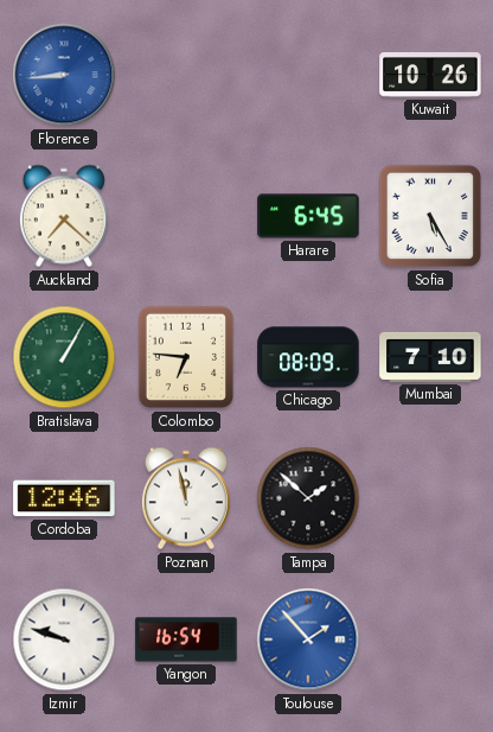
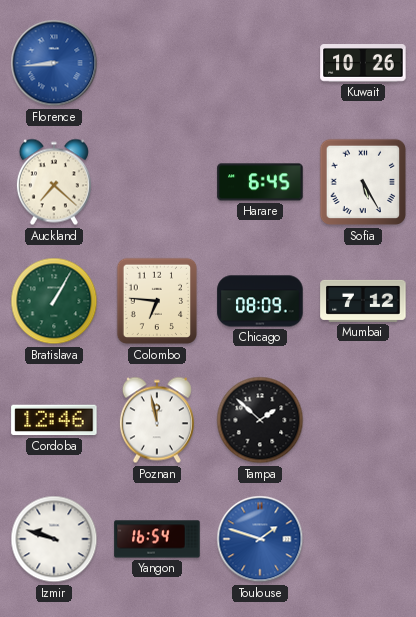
Mumbai: 7:10 -> 7:12 (363, 301)
Toulouse: 1:53 -> 1:48 (260, 539)
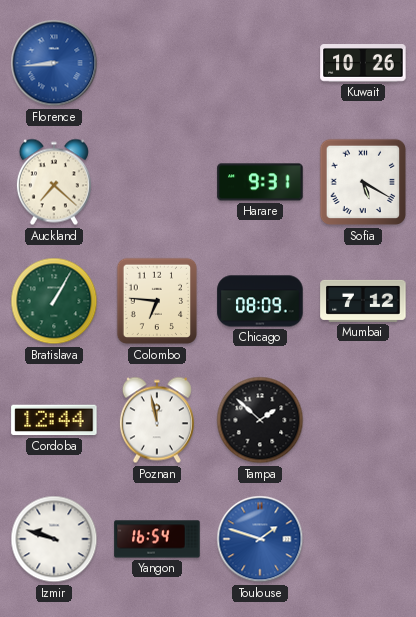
Harare: 6:45 -> 9:31 (260, 182)
Sofia: 5:25 -> 5:20 (363, 182)
Cordoba: 12:46 -> 12:44 (54, 420)
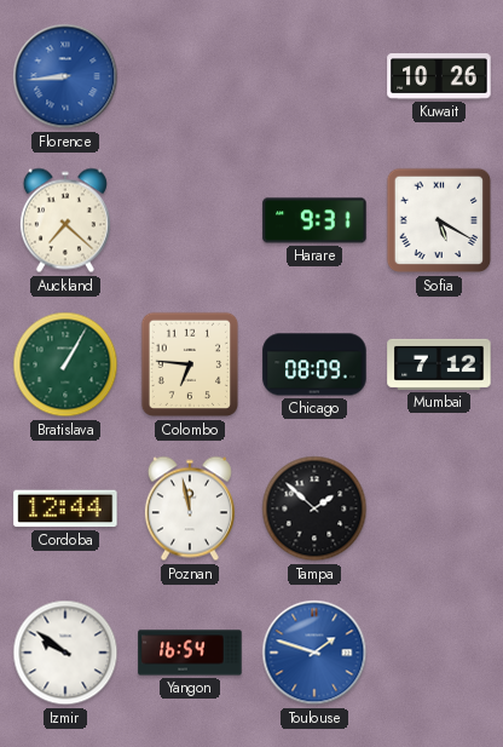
Izmir: 9:48 -> 9:51 (65, 653)
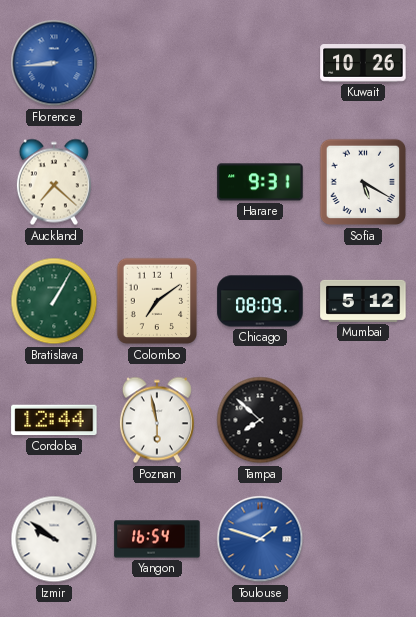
Colombo: 6:46 -> 7:09 (157, 301)
Mumbai: 7:12 -> 5:12 (363, 301)
Poznan: 11:58 -> 5:58 (157, 420)
Tampa: 1:52 -> 7:52 (260, 420)
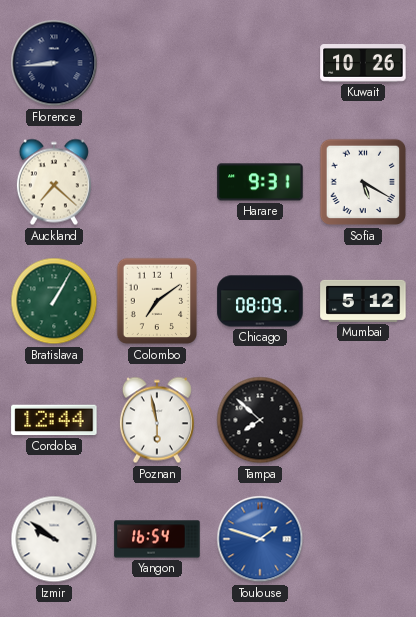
Florence dial: blue -> navy (54, 63)
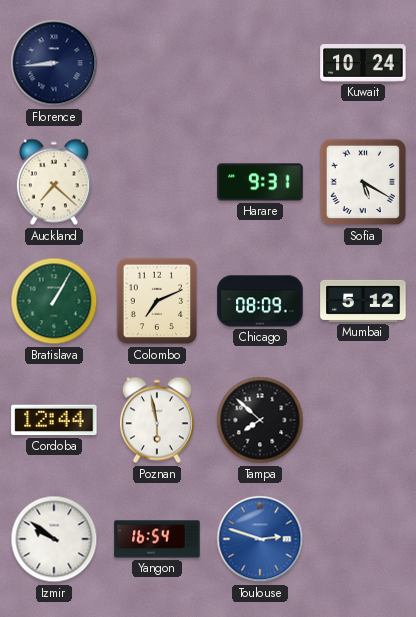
Kuwait: 10:26 -> 10:24 (363, 64)
Colombo: 7:09 -> 7:11 (157, 301)
Toulouse: 1:48 -> 2:48 (260, 539)
